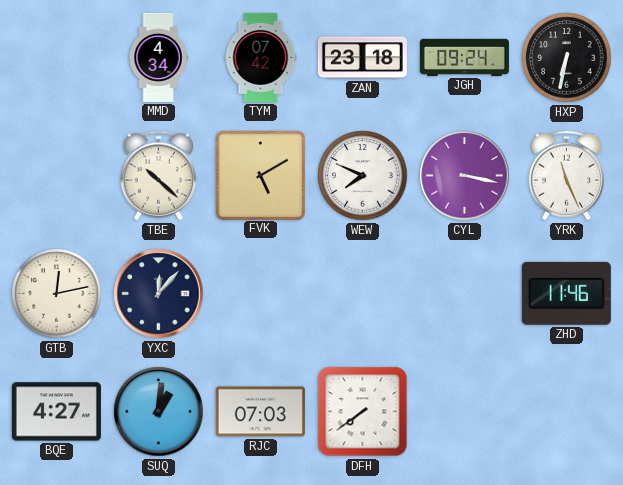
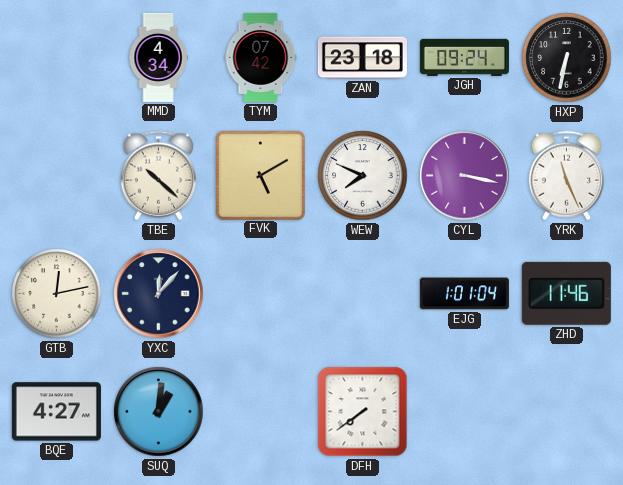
EJG: none -> 1:01 (464, 294)
RJC: 07:03 -> none (260, 412)
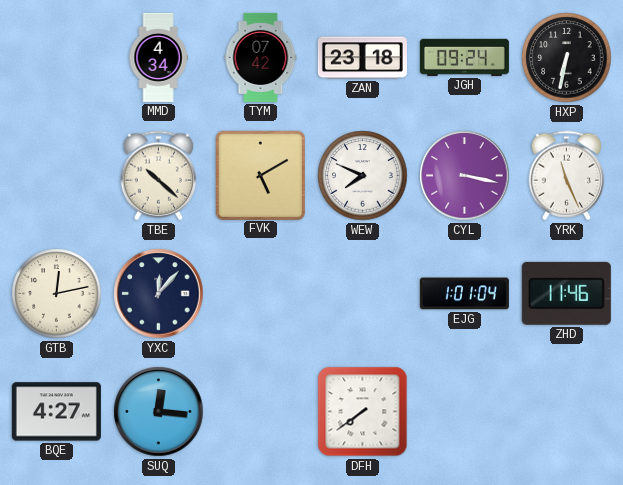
SUQ: 1:01 -> 12:16 (159, 412)
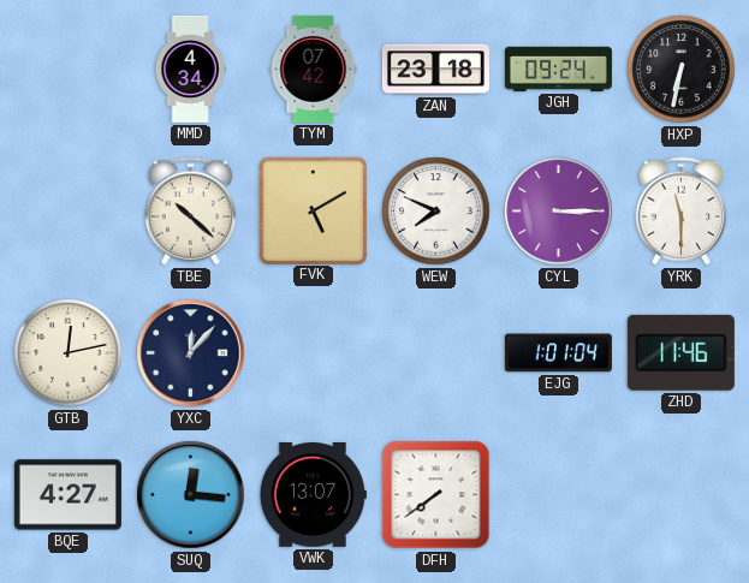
CYL: 3:17 -> 3:15 (559, 212)
YRK: 11:26 -> 11:30 (682, 212)
VWK: none -> 13:07 (313, 495)
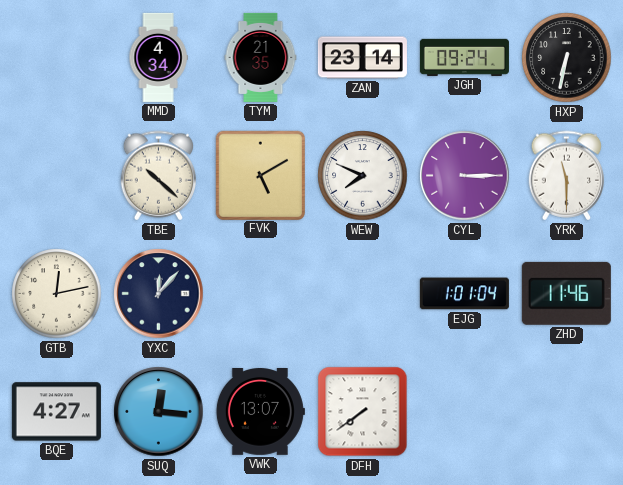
TYM: 07:42 -> 21:35 (261, 57)
ZAN: 23:18 -> 23:14 (362, 58)
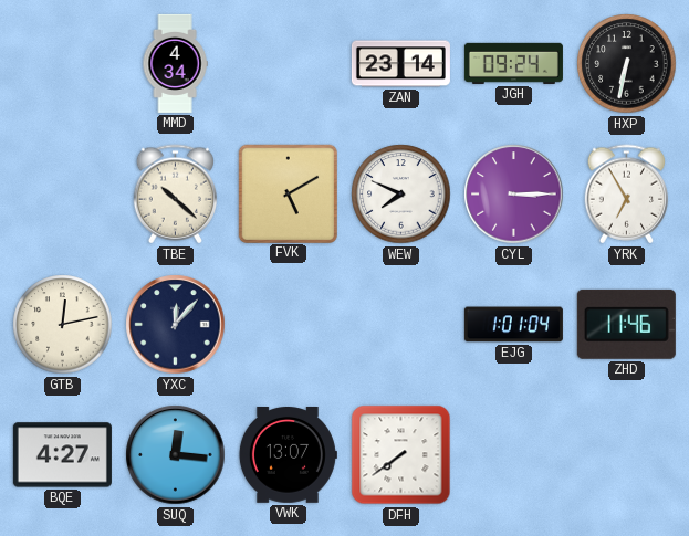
TYM: 21:35 -> none (261, 57)
YRK: 11:30 -> 6:55 (627, 195)
